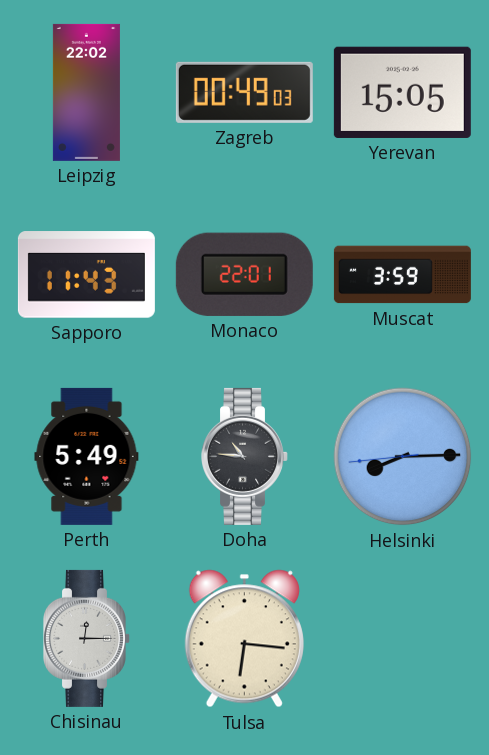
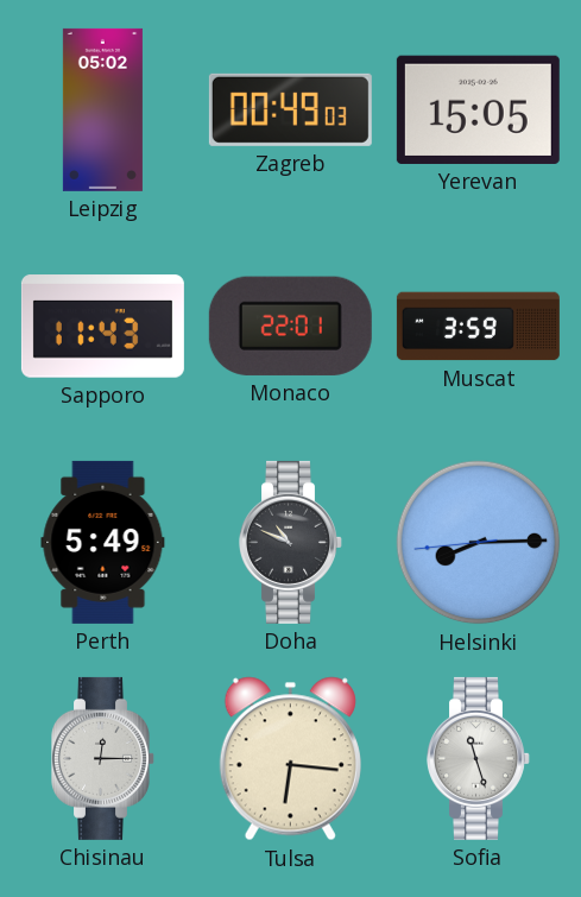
Leipzig: 22:02 -> 05:02 (102, 109)
Doha: 10:46 -> 10:49 (291, 542)
Sofia: none -> 11:27 (479, 758)
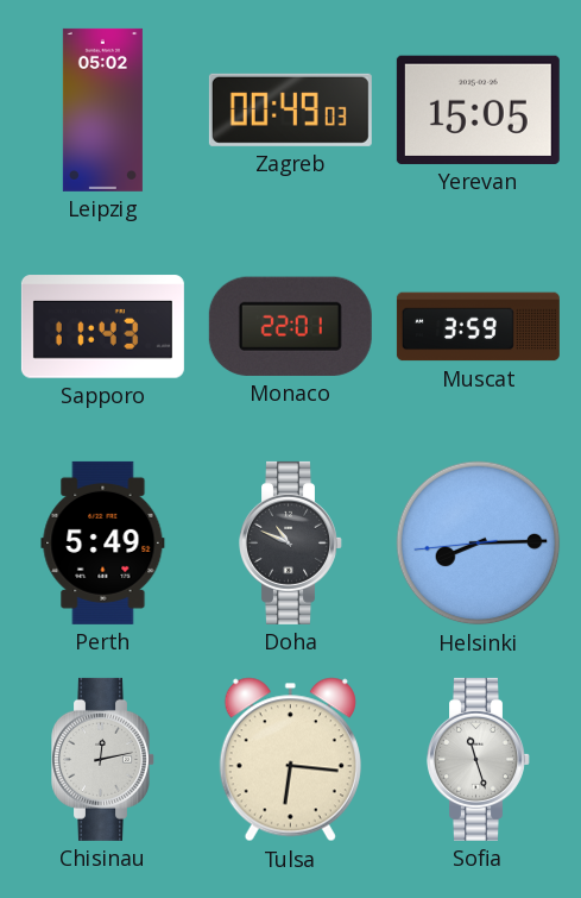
Chisinau: 12:15 -> 12:13 (103, 759)
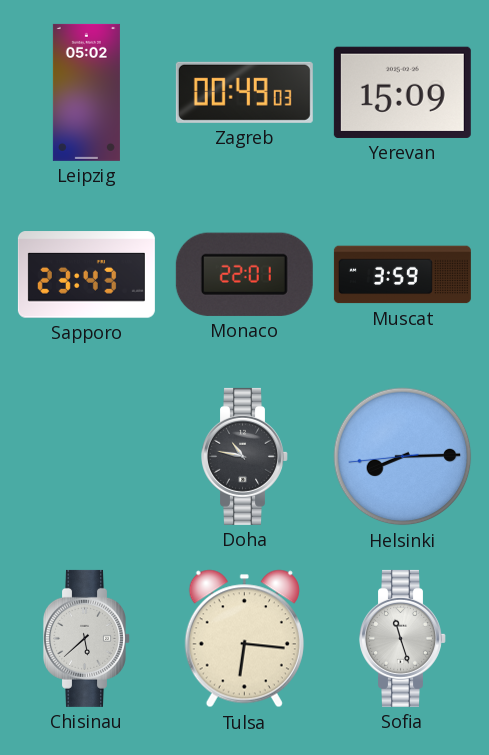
Yerevan: 15:05 -> 15:09 (402, 92)
Sapporo: 11:43 -> 23:43 (86, 275)
Perth: 5:49 -> none (103, 542)
Doha: 10:49 -> 10:47 (245, 456)
Chisinau: 12:13 -> 5:38 (87, 638)
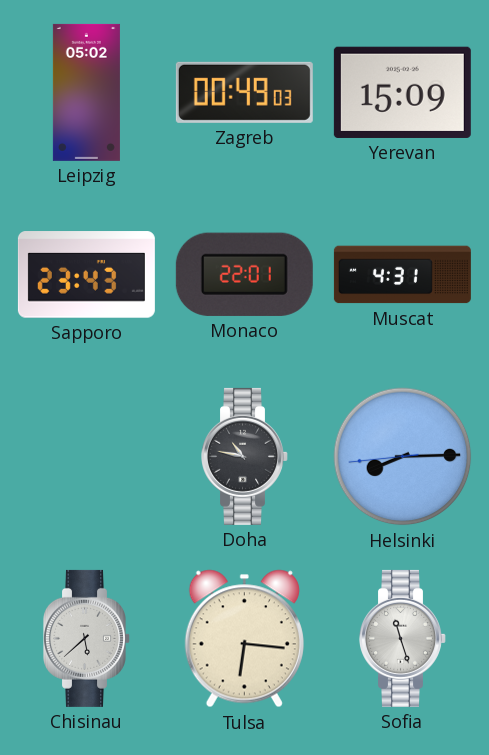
Muscat: 3:59 -> 4:31 (402, 275)
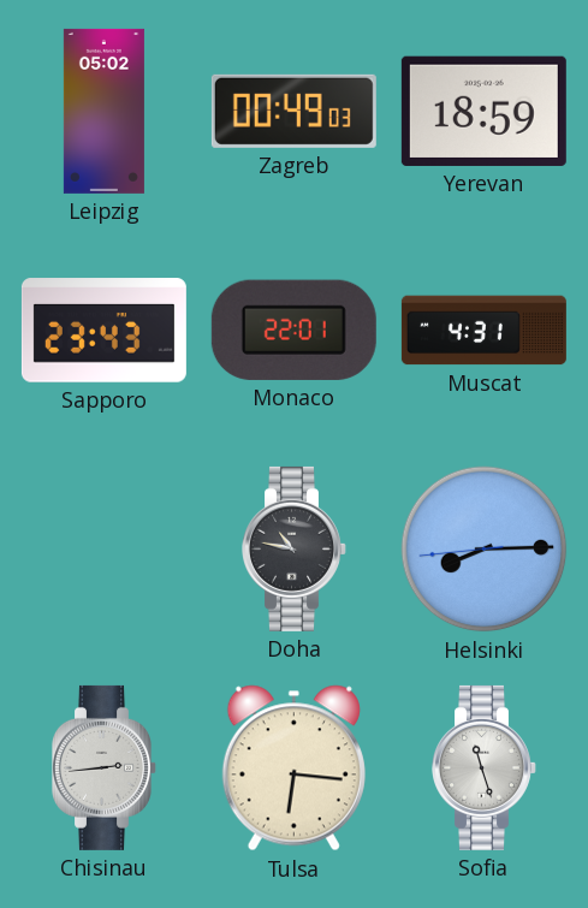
Yerevan: 15:09 -> 18:59 (483, 111)
Chisinau: 5:38 -> 2:44 (105, 767)
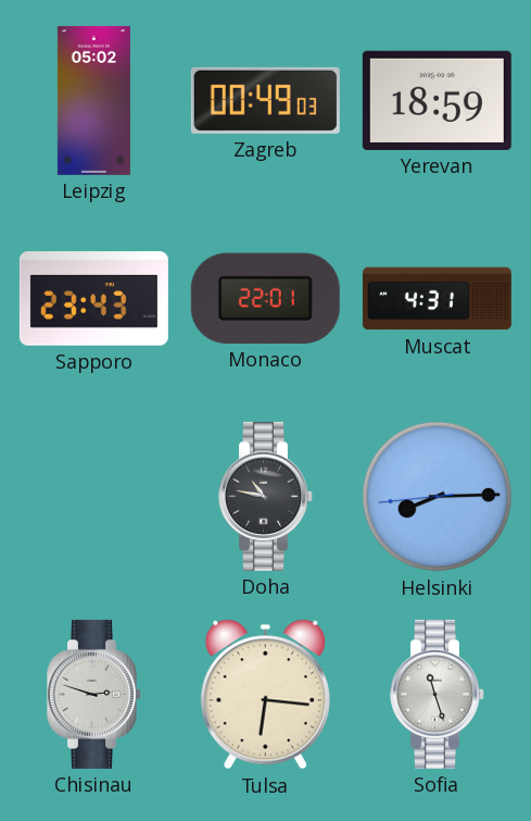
Chisinau: 2:44 -> 2:48 (94, 694)
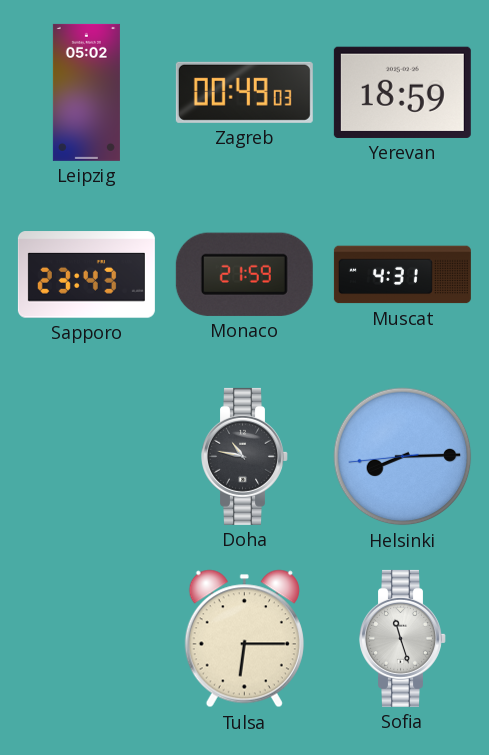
Monaco: 22:01 -> 21:59 (244, 274)
Chisinau: 2:48 -> none (94, 694)
Tulsa: 6:16 -> 6:15 (244, 639)
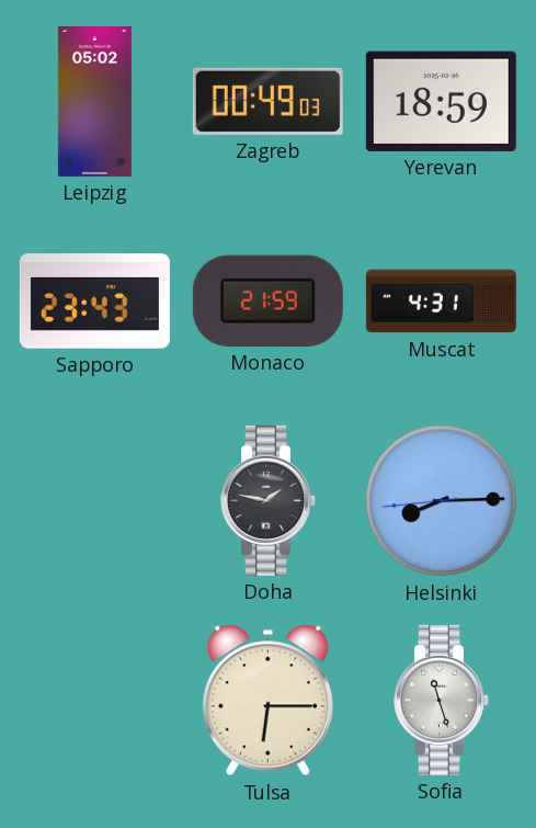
Doha: 10:47 -> 1:47 (269, 500)
